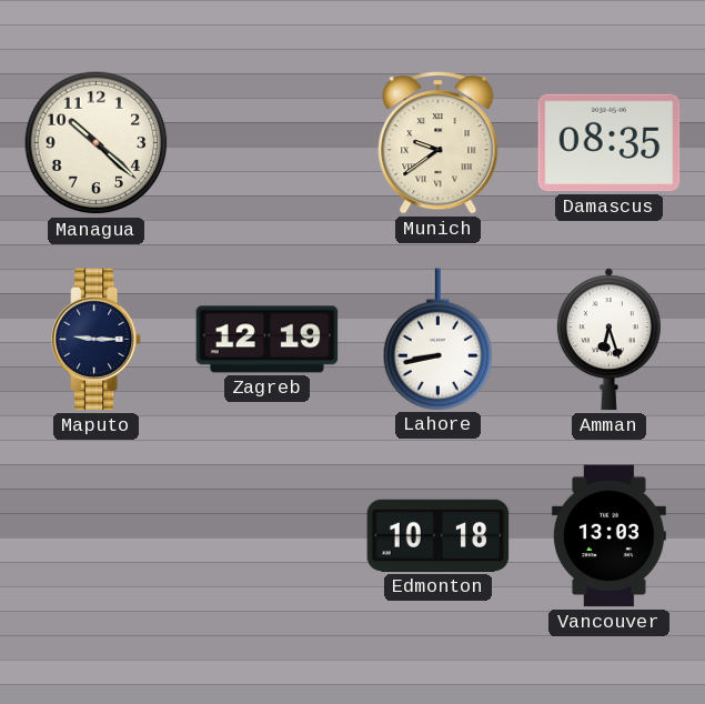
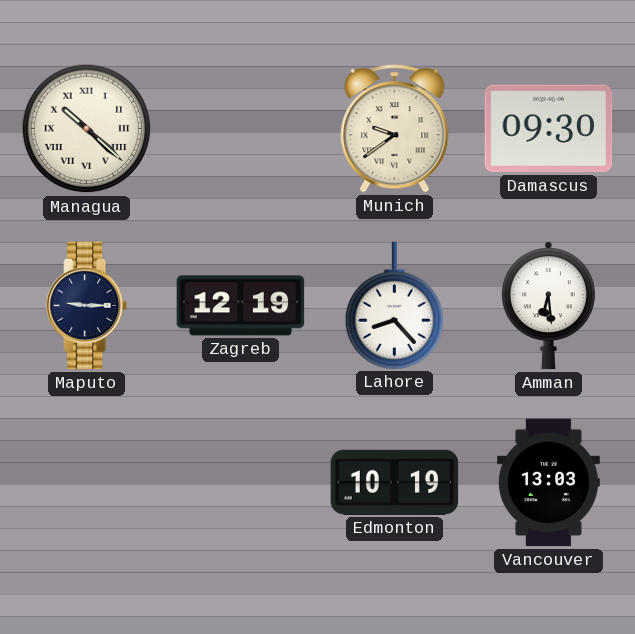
Managua numerals: Arabic -> Roman (87, 129)
Damascus: 08:35 -> 09:30 (549, 129)
Lahore: 8:43 -> 8:23 (394, 305)
Amman: 6:27 -> 6:29 (548, 306)
Edmonton: 10:18 -> 10:19 (395, 482)
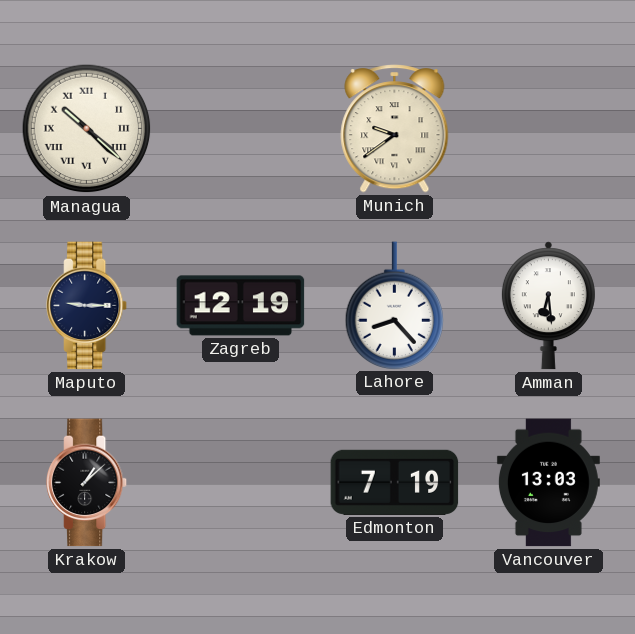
Damascus: 09:30 -> none (549, 129)
Krakow: none -> 1:08 (88, 483)
Edmonton: 10:19 -> 7:19 (395, 482)
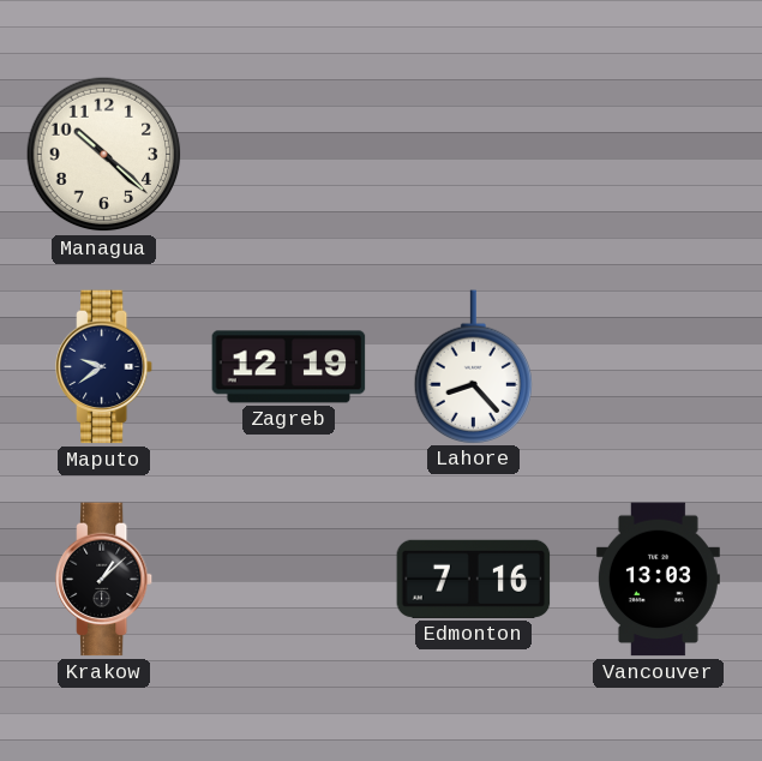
Managua numerals: Roman -> Arabic (104, 155)
Munich: 9:39 -> none (395, 129)
Maputo: 9:15 -> 9:39 (106, 367)
Amman: 6:29 -> none (548, 306)
Edmonton: 7:19 -> 7:16 (474, 579)
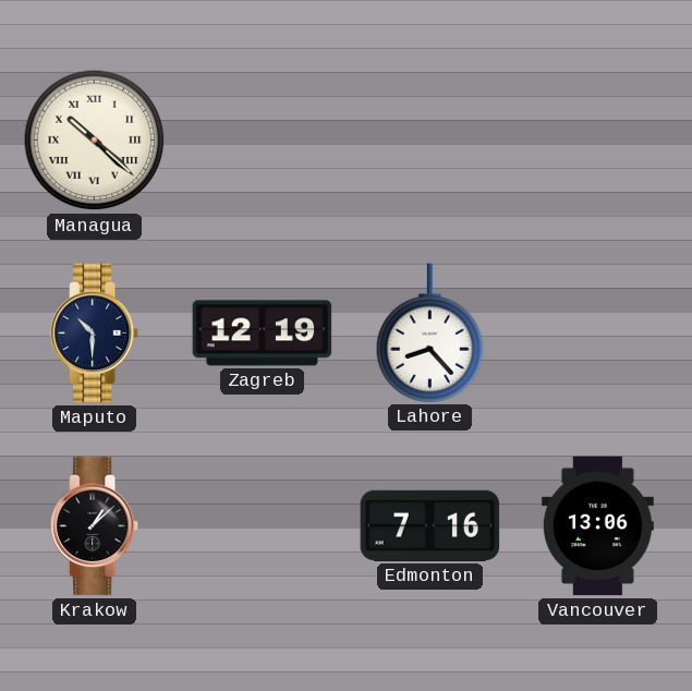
Managua numerals: Arabic -> Roman (95, 141)
Maputo: 9:39 -> 10:30 (96, 334)
Vancouver: 13:03 -> 13:06 (597, 526)
